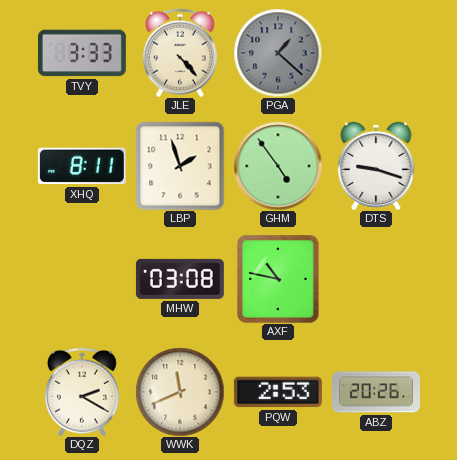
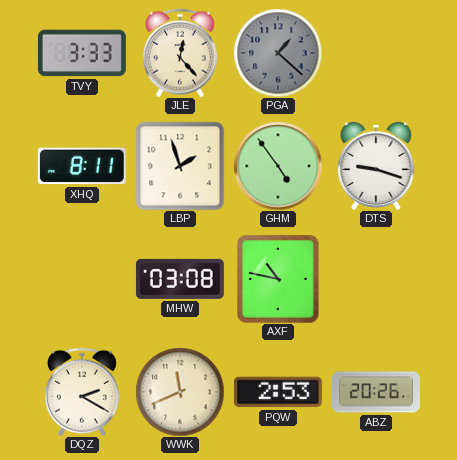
JLE: 4:23 -> 12:23 (180, 53)
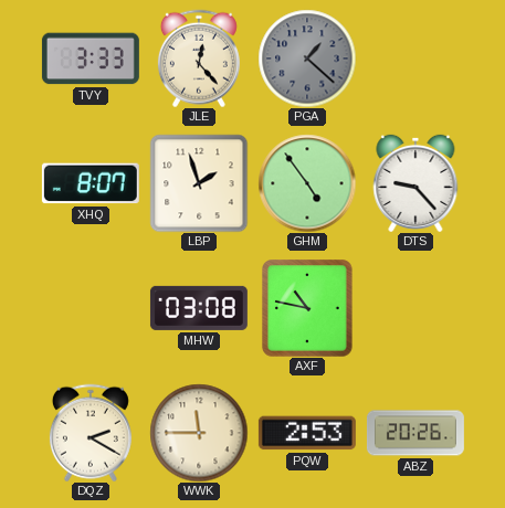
XHQ: 8:11 -> 8:07 (91, 183)
DTS: 9:18 -> 9:23 (415, 183)
WWK: 11:41 -> 11:45 (199, 433)
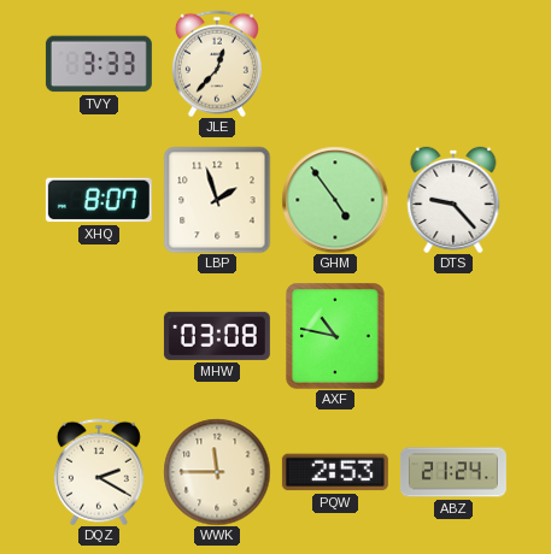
JLE: 12:23 -> 12:37 (217, 64)
PGA: 1:22 -> none (307, 59)
ABZ: 20:26 -> 21:24 (453, 472)
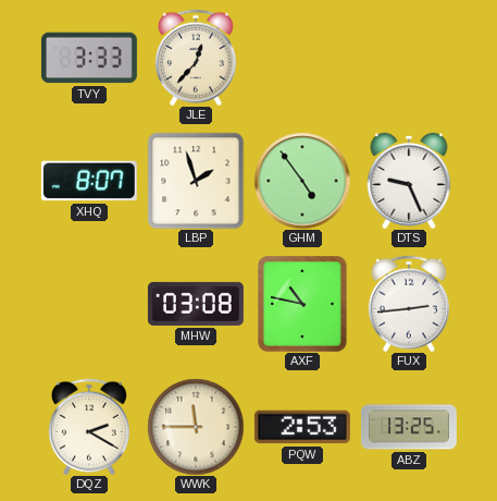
DTS: 9:23 -> 9:26 (409, 181)
FUX: none -> 2:44 (409, 304)
ABZ: 21:24 -> 13:25 (409, 427)
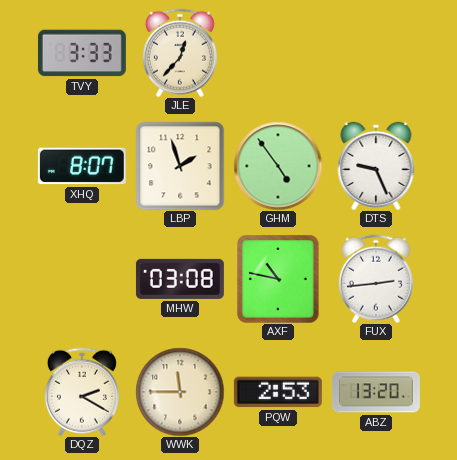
ABZ: 13:25 -> 13:20 (376, 392)
